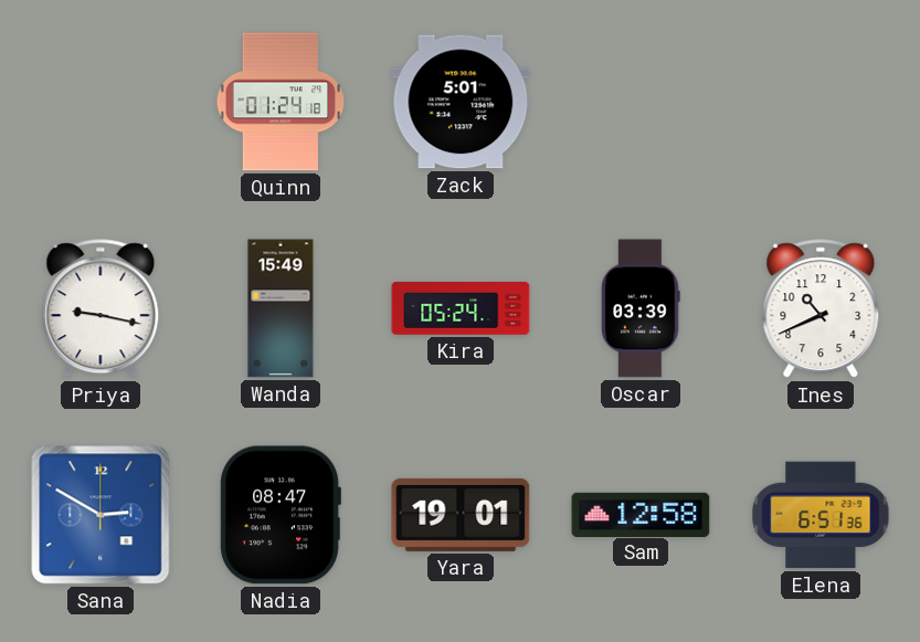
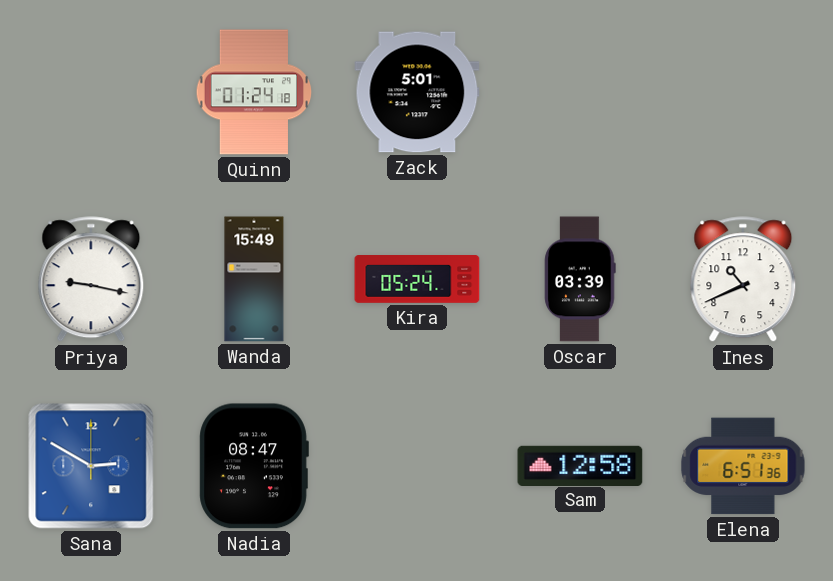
Yara: 19:01 -> none (461, 515)
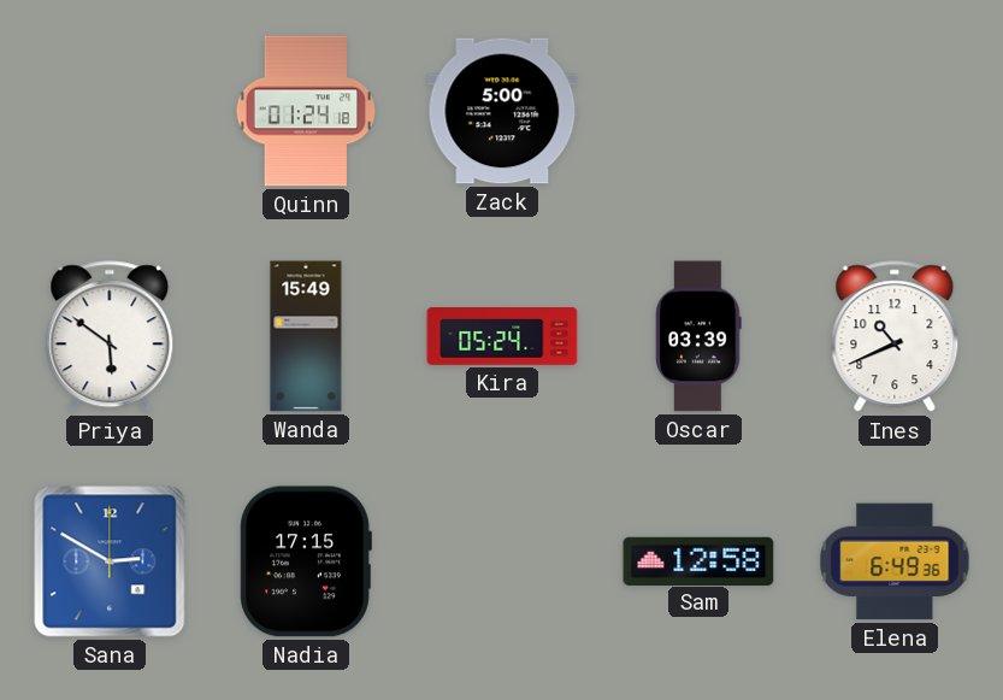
Zack: 5:01 -> 5:00 (502, 111)
Priya: 9:17 -> 5:51 (110, 337)
Nadia: 08:47 -> 17:15 (306, 561)
Elena: 6:51 -> 6:49 (895, 561)
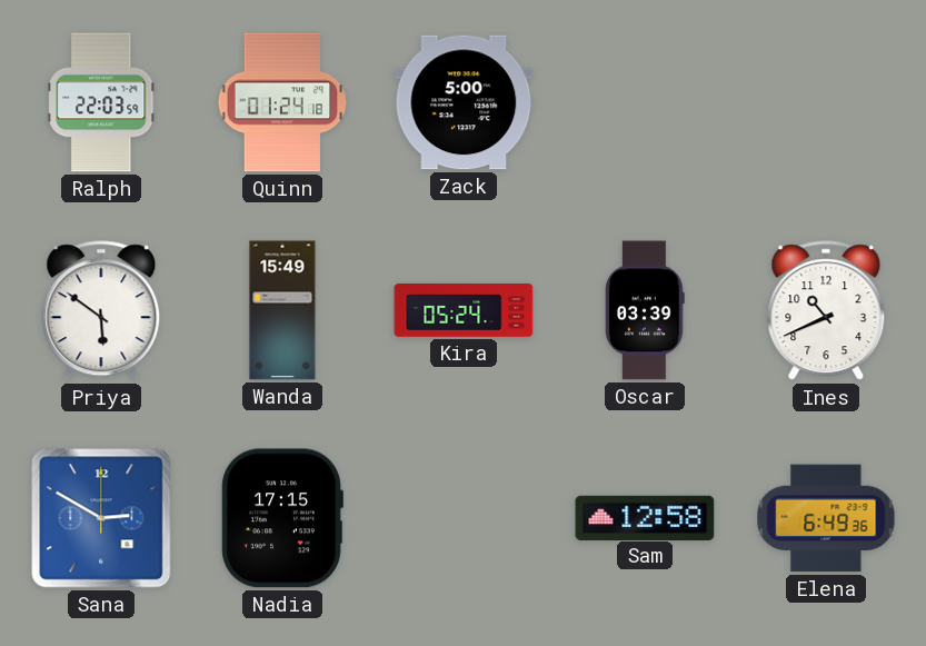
Ralph: none -> 22:03 (101, 102)
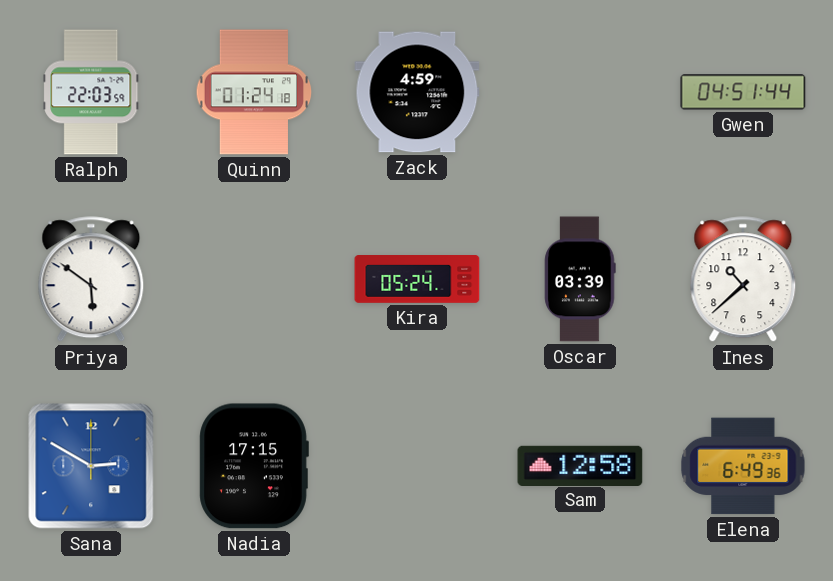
Zack: 5:00 -> 4:59 (417, 92)
Gwen: none -> 04:51 (743, 92)
Wanda: 15:49 -> none (282, 310)
Ines: 10:41 -> 10:38 (743, 280)
